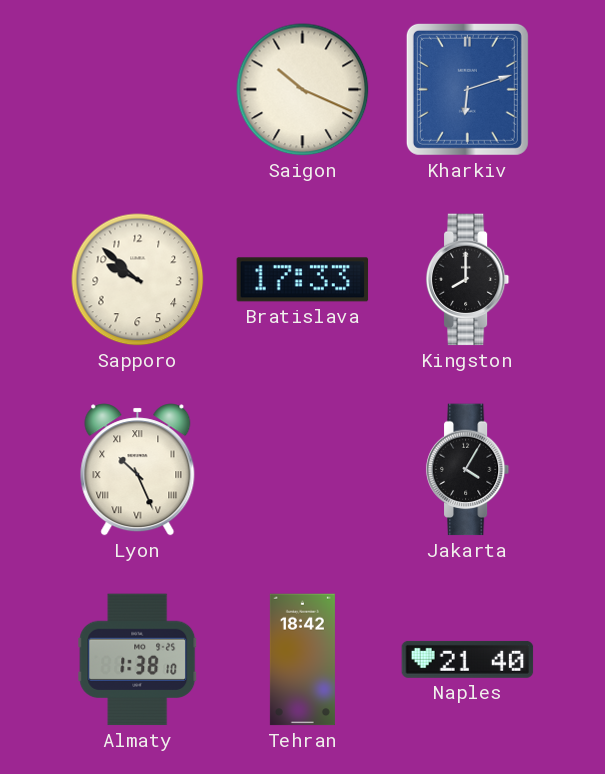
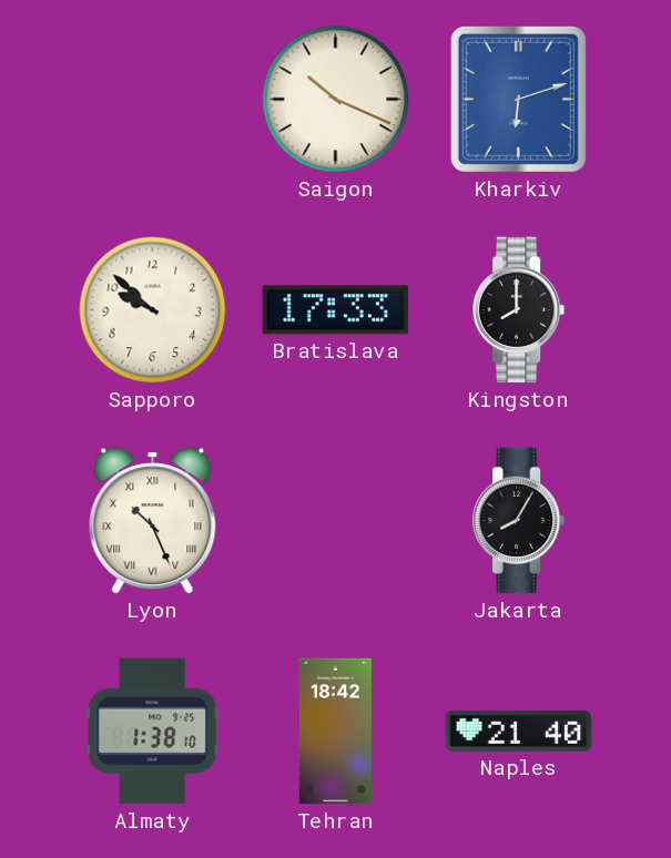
Jakarta: 4:05 -> 8:05 (519, 521)
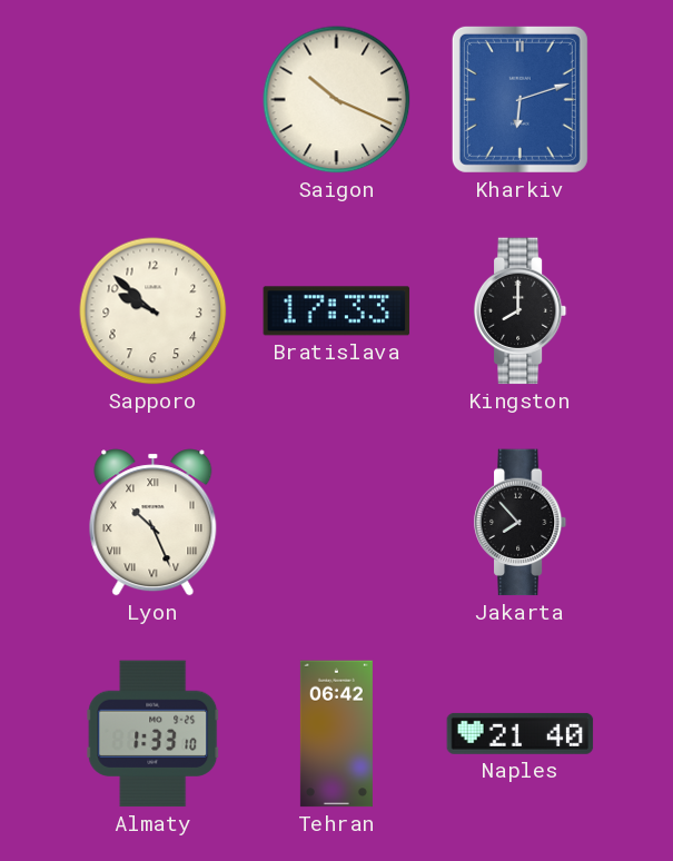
Jakarta: 8:05 -> 7:53 (521, 523)
Almaty: 1:38 -> 1:33 (154, 734)
Tehran: 18:42 -> 06:42 (336, 734)
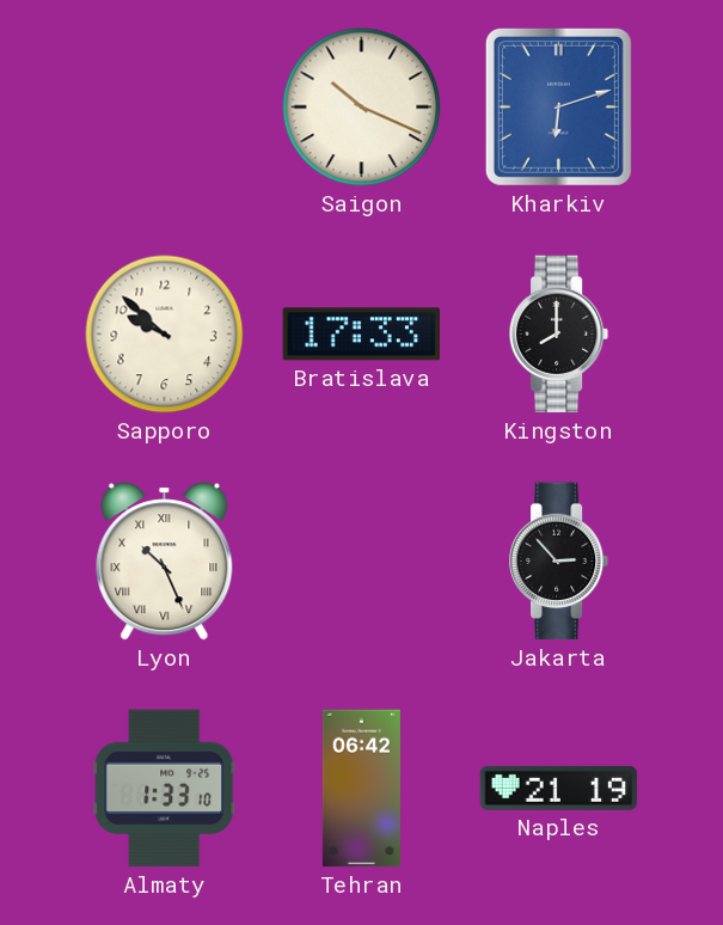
Jakarta: 7:53 -> 2:53 (559, 562)
Naples: 21:40 -> 21:19 (559, 788)
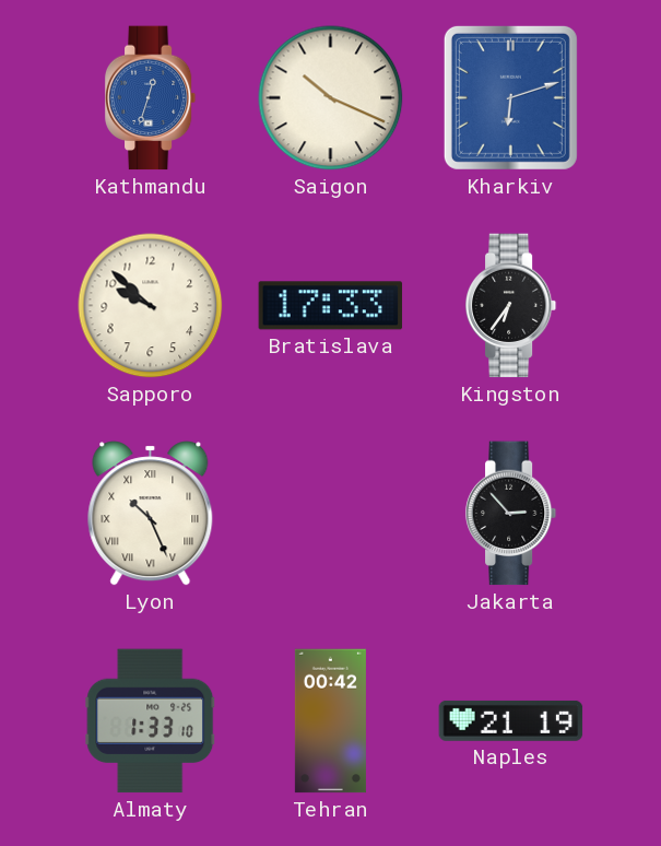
Kathmandu: none -> 12:33 (151, 98)
Kingston: 8:00 -> 6:36 (511, 306)
Tehran: 06:42 -> 00:42 (330, 721)
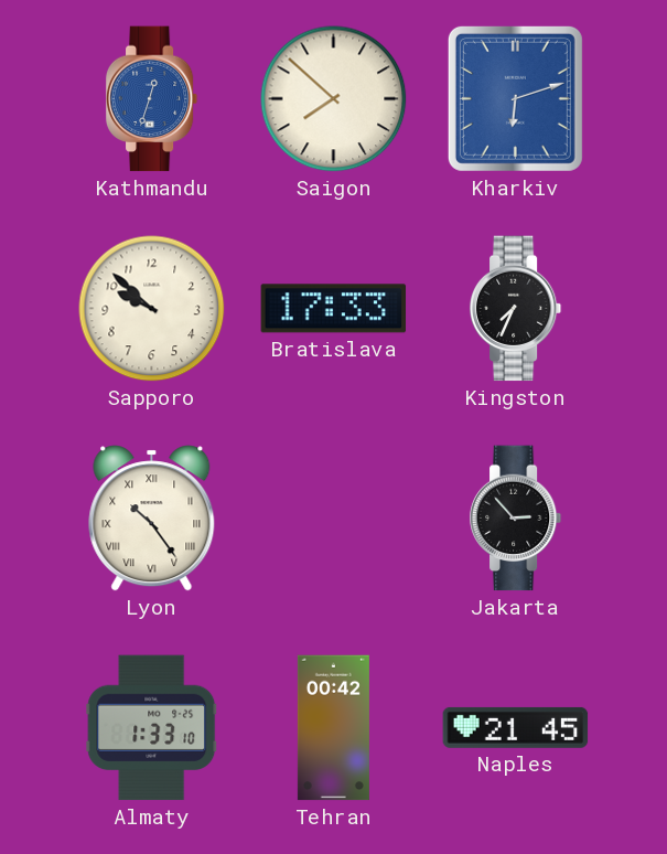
Saigon: 10:19 -> 7:52 (334, 99)
Kingston: 6:36 -> 7:34 (516, 309)
Lyon: 10:26 -> 10:24 (152, 519)
Naples: 21:19 -> 21:45 (516, 727)
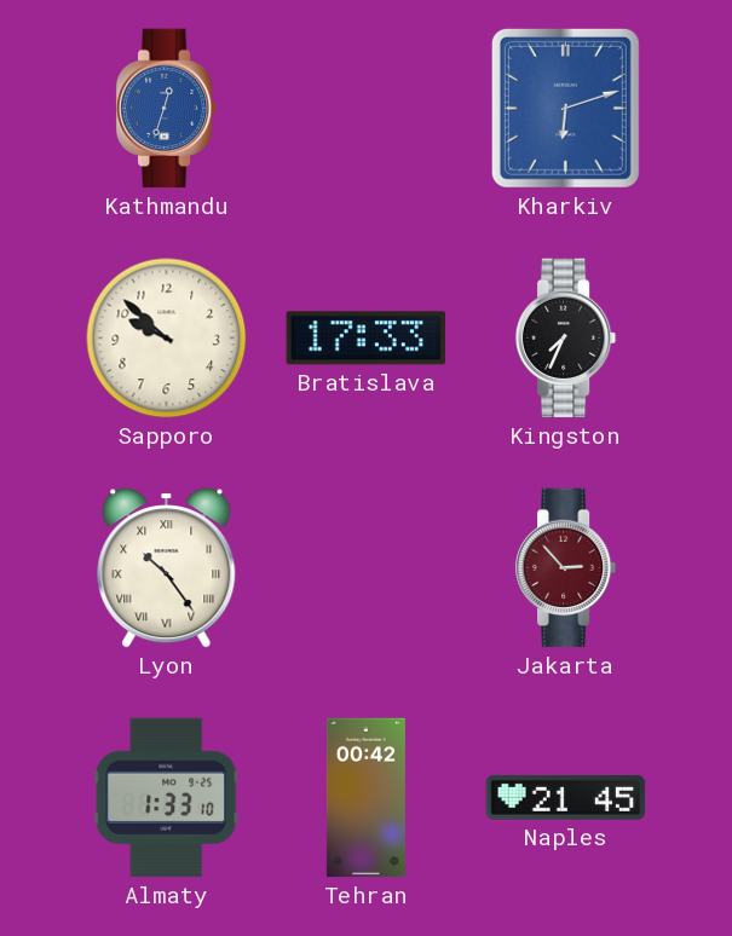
Saigon: 7:52 -> none (334, 99)
Jakarta dial: black -> burgundy (566, 568)
